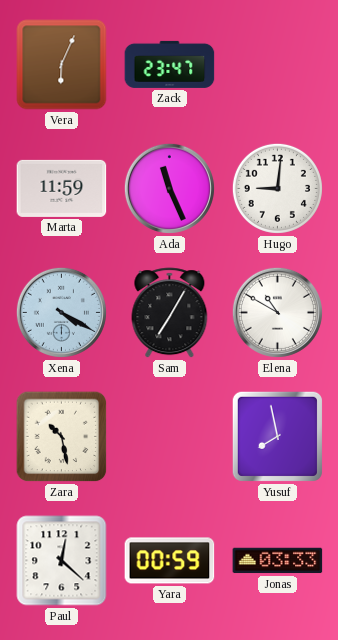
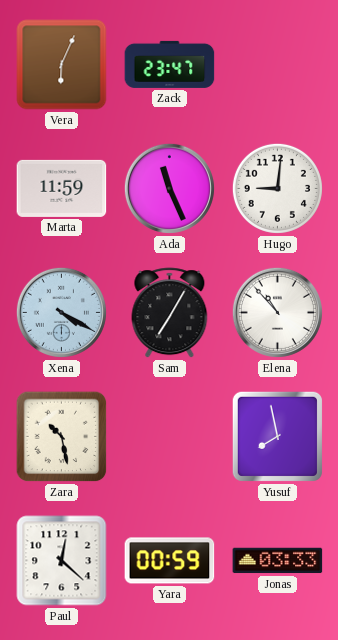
Elena: 10:50 -> 10:53 (277, 312)
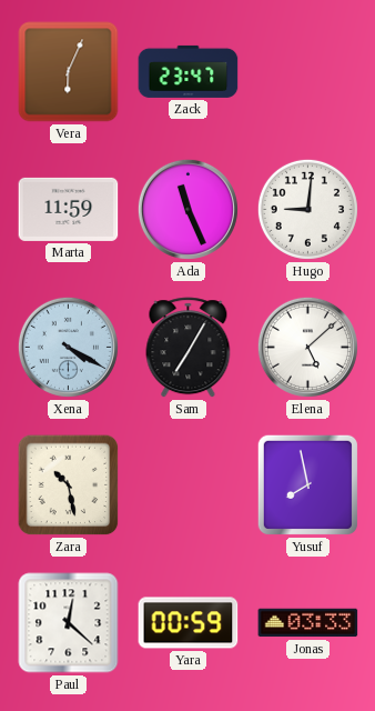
Elena: 10:53 -> 5:08 (307, 347)
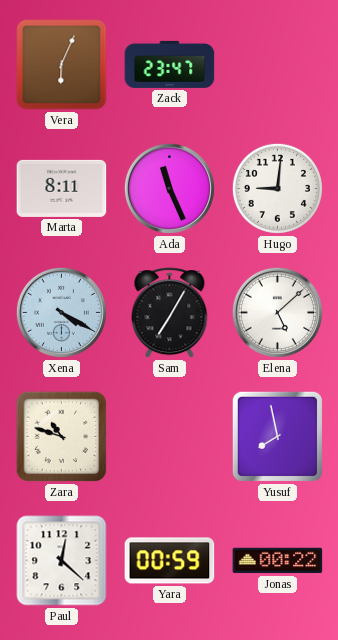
Marta: 11:59 -> 8:11 (62, 188)
Zara: 10:28 -> 10:48 (62, 437)
Jonas: 03:33 -> 00:22 (278, 561)
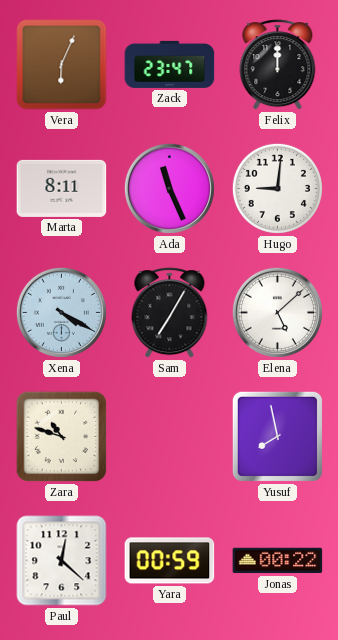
Felix: none -> 12:00 (278, 65)
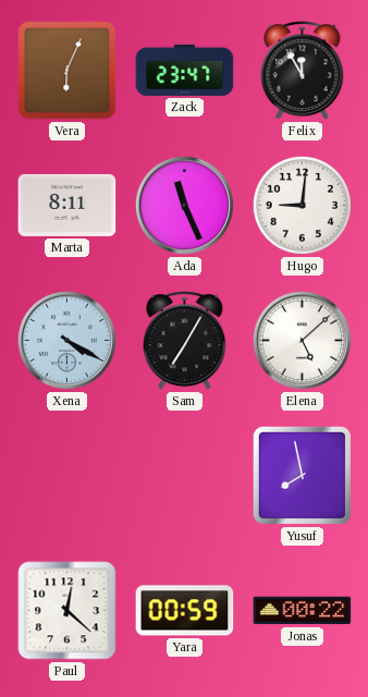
Felix: 12:00 -> 11:55 (303, 71)
Zara: 10:48 -> none (62, 437)
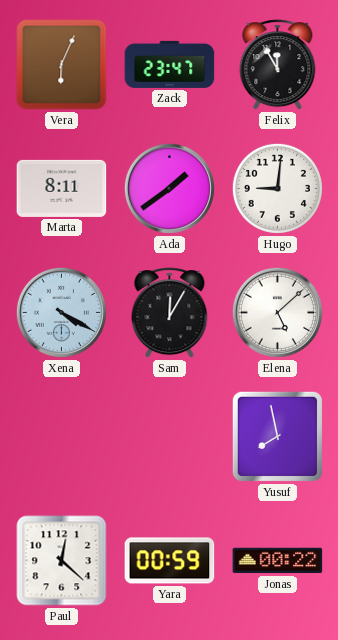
Ada: 11:26 -> 1:39 (169, 188)
Sam: 7:05 -> 12:05 (170, 313)
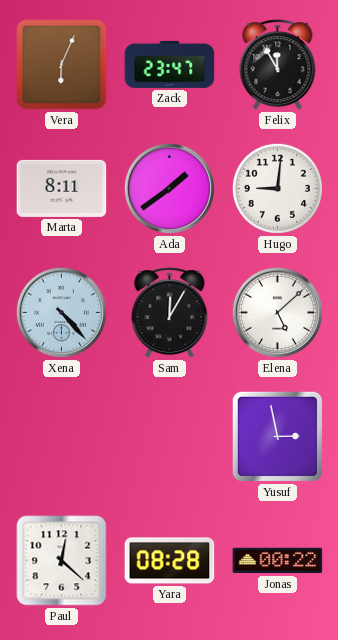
Xena: 4:20 -> 4:23 (61, 312)
Yusuf: 7:58 -> 2:58 (277, 436)
Yara: 00:59 -> 08:28 (170, 561)
